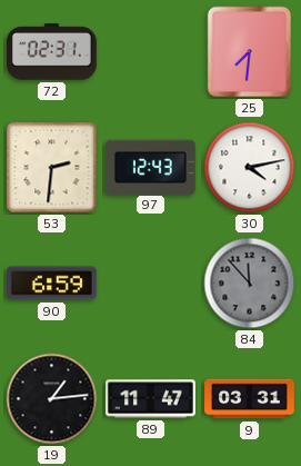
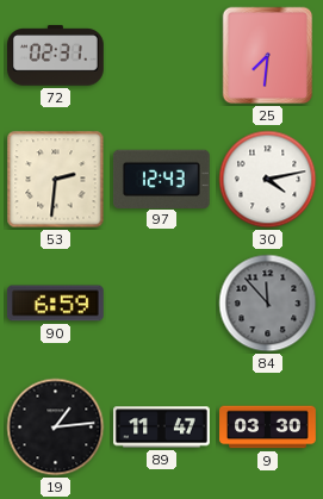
9: 03:31 -> 03:30 (268, 428)
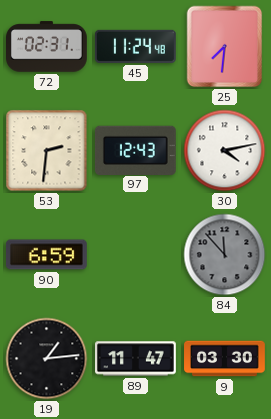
45: none -> 11:24 (135, 46)
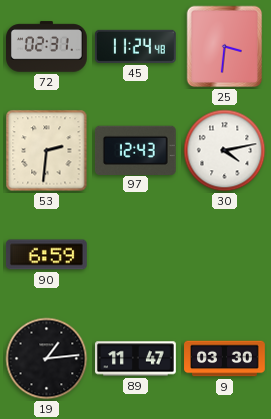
25: 7:31 -> 3:31 (225, 47)
84: 11:53 -> none (225, 255)
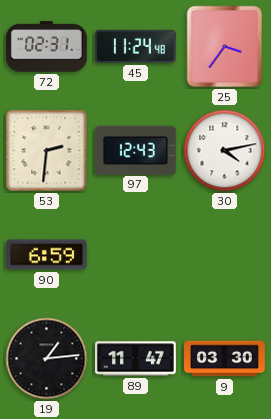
25: 3:31 -> 3:36 (225, 47)
